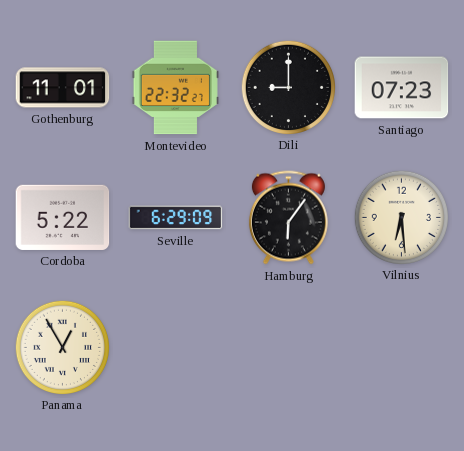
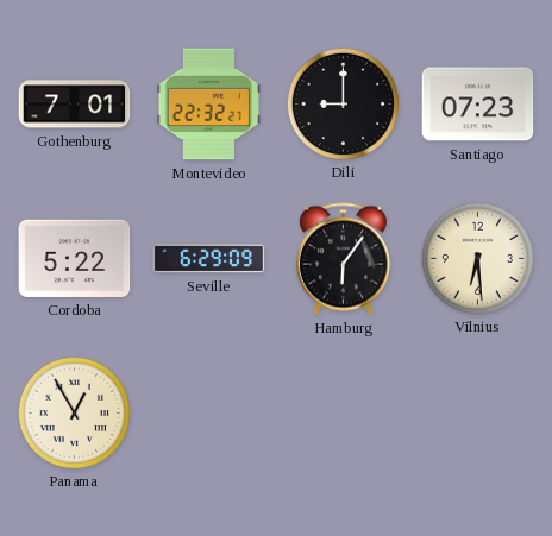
Gothenburg: 11:01 -> 7:01 (75, 105)
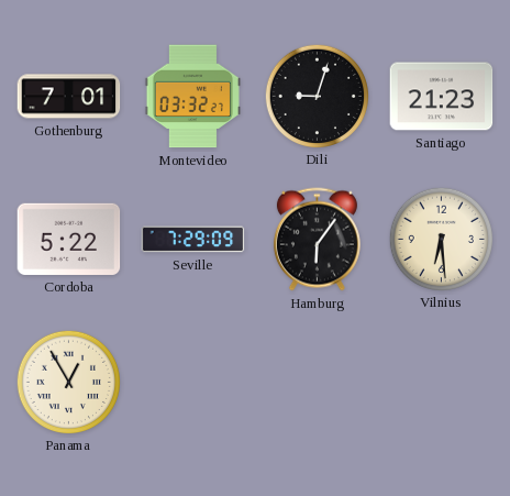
Montevideo: 22:32 -> 03:32 (192, 97)
Dili: 9:00 -> 9:03 (317, 96)
Santiago: 07:23 -> 21:23 (442, 97)
Seville: 6:29 -> 7:29 (193, 240)
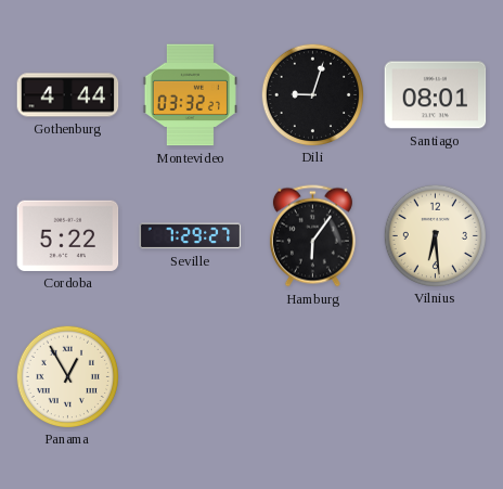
Gothenburg: 7:01 -> 4:44 (68, 95)
Santiago: 21:23 -> 08:01 (436, 95)
Seville: 7:29:09 -> 7:29:27 (191, 236)
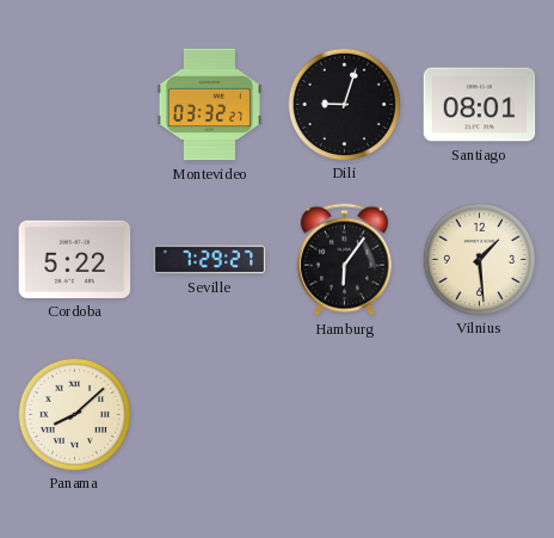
Gothenburg: 4:44 -> none (68, 95)
Vilnius: 6:29 -> 1:29 (479, 259)
Panama: 12:55 -> 8:08 (74, 414)
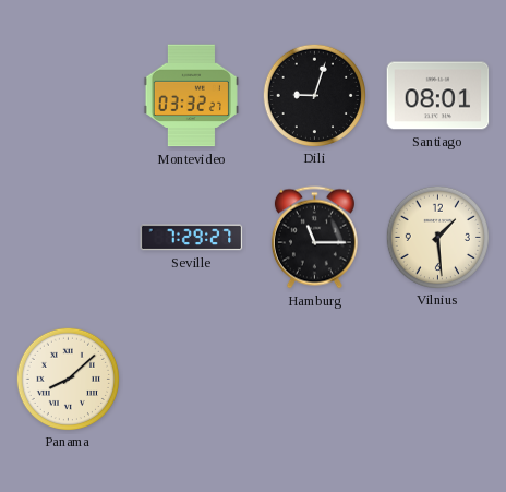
Cordoba: 5:22 -> none (75, 259)
Hamburg: 6:06 -> 11:15 (314, 238)
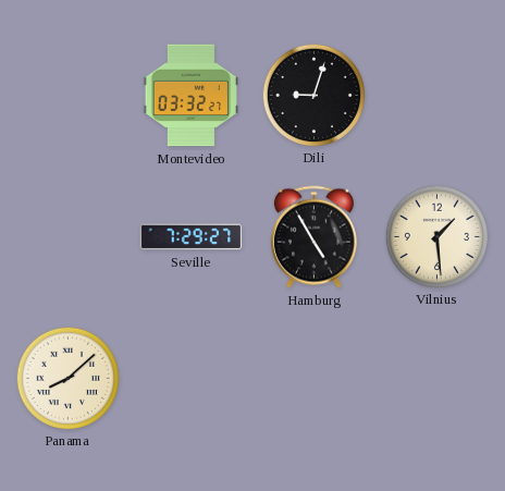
Santiago: 08:01 -> none (438, 96)
Hamburg: 11:15 -> 4:55 (313, 237)
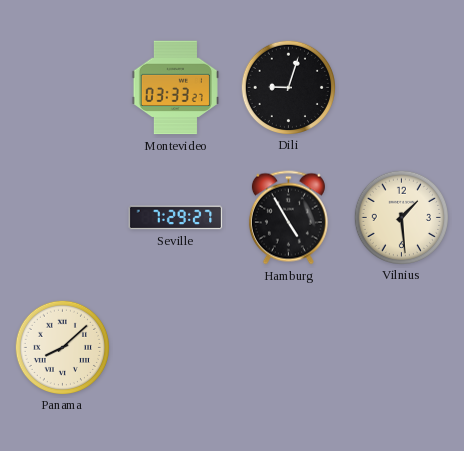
Montevideo: 03:32 -> 03:33 (175, 88)
